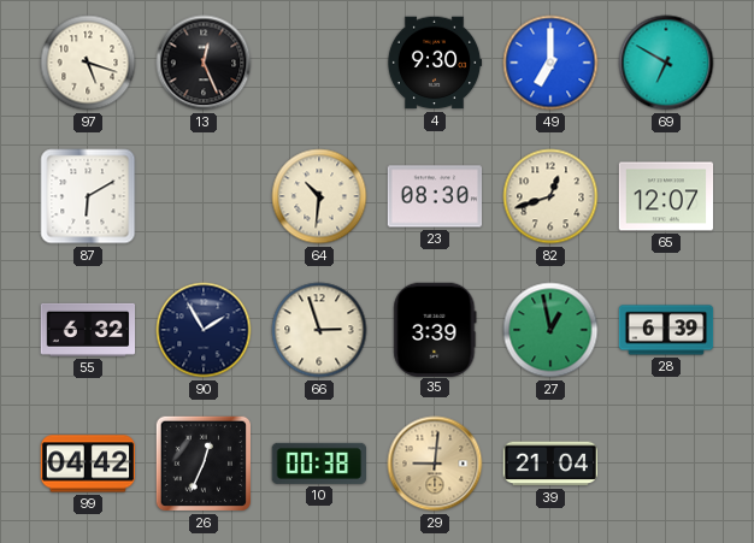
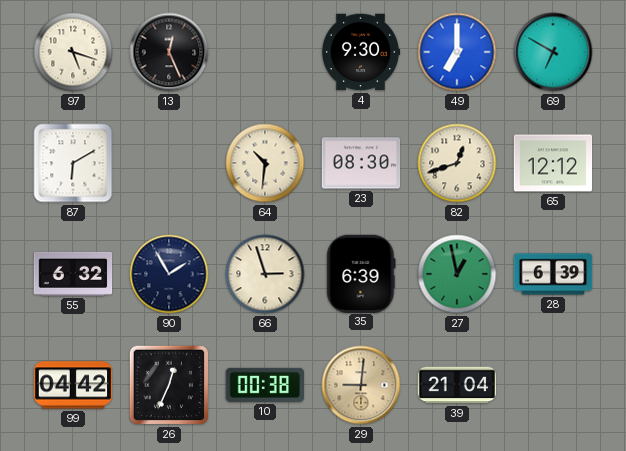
65: 12:07 -> 12:12 (553, 163)
35: 3:39 -> 6:39 (361, 273)
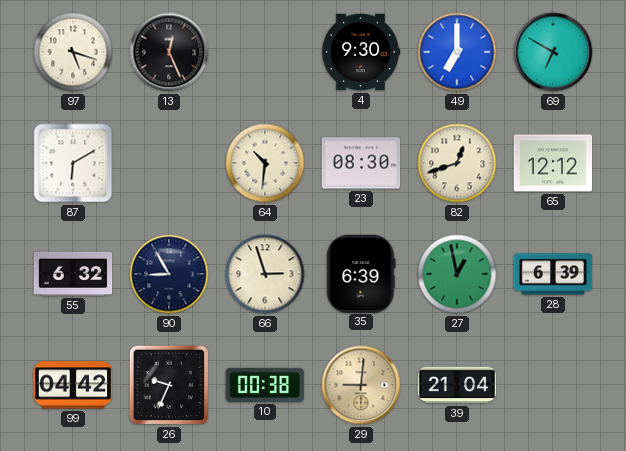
90: 1:55 -> 8:55 (169, 274)
26: 12:34 -> 9:34 (169, 385)
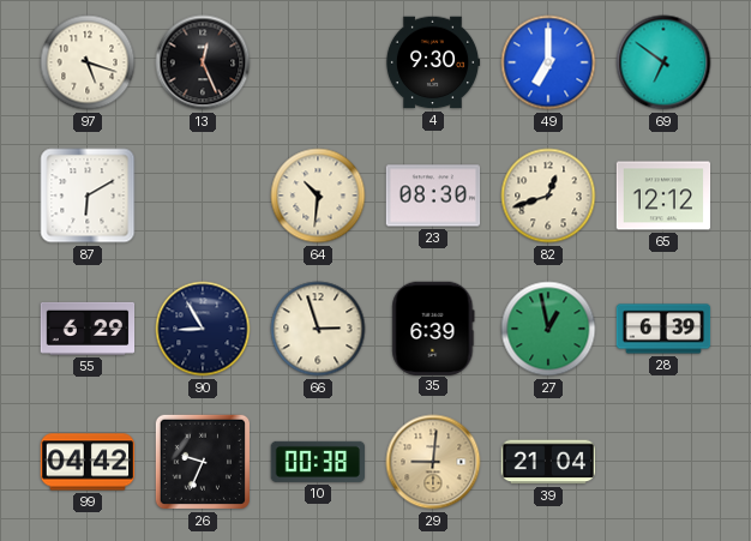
69: 6:50 -> 6:51 (663, 62)
55: 6:32 -> 6:29 (88, 329)
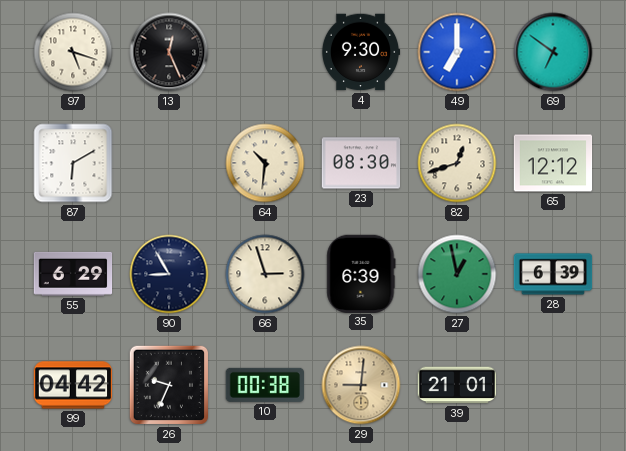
39: 21:04 -> 21:01 (457, 385)
